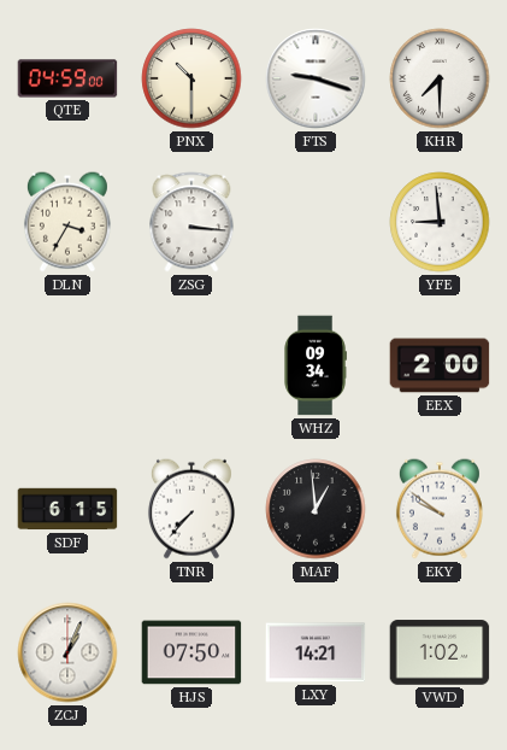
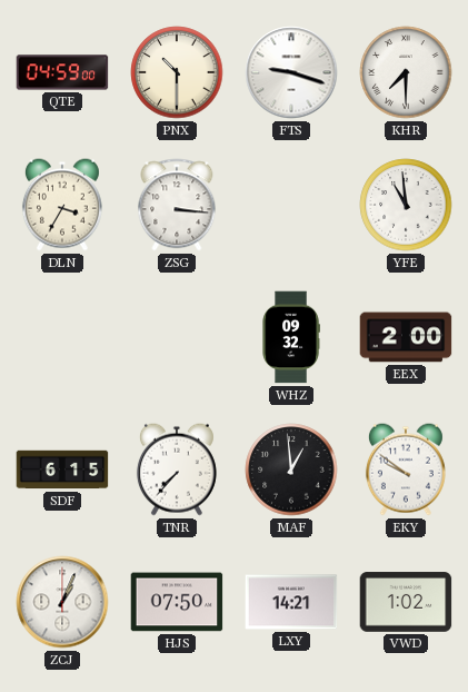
YFE: 8:59 -> 10:59 (406, 205)
WHZ: 09:34 -> 09:32 (291, 337)
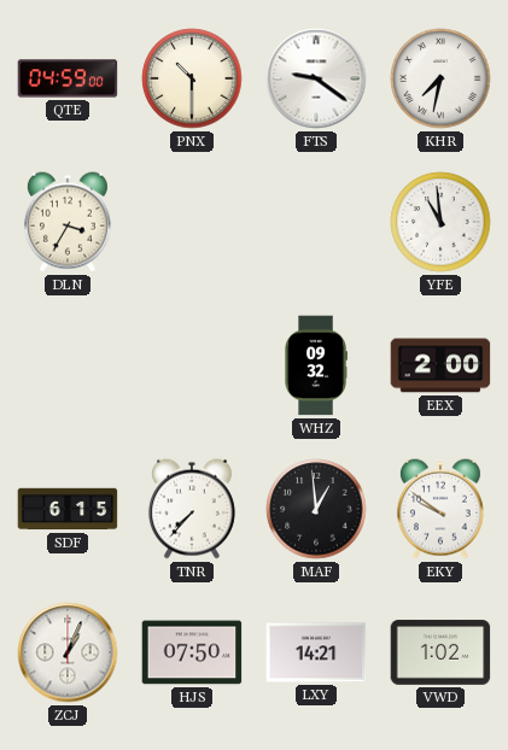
FTS: 9:18 -> 9:21 (316, 78)
KHR: 7:30 -> 7:32 (440, 78)
ZSG: 3:16 -> none (177, 205)
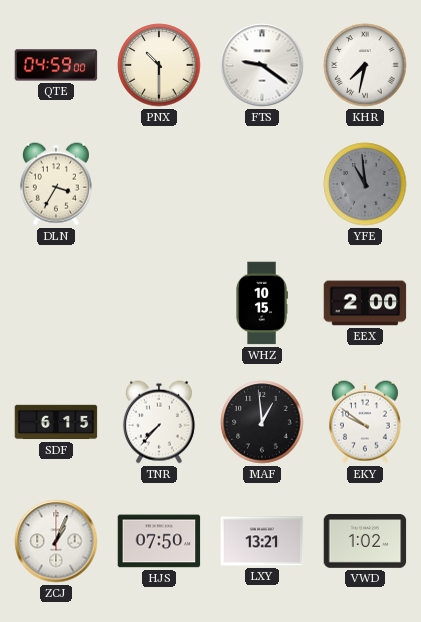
YFE dial: white -> grey (365, 184)
WHZ: 09:32 -> 10:15 (262, 303)
LXY: 14:21 -> 13:21 (262, 541)
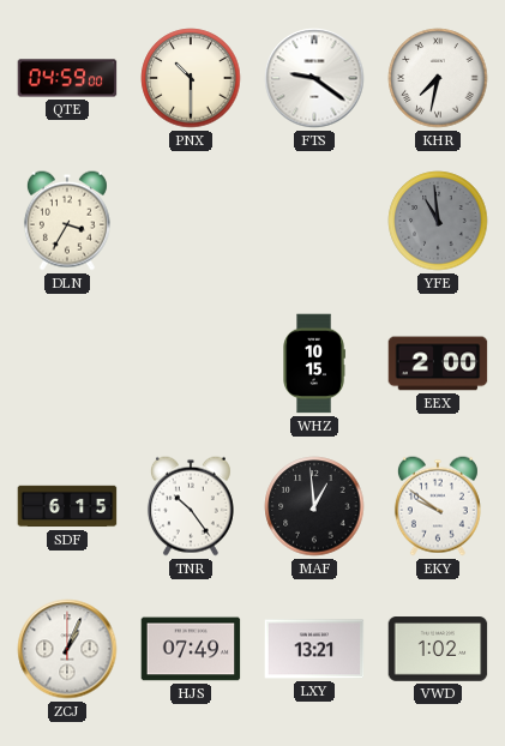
TNR: 7:37 -> 10:24 (191, 506)
HJS: 07:50 -> 07:49 (191, 649)
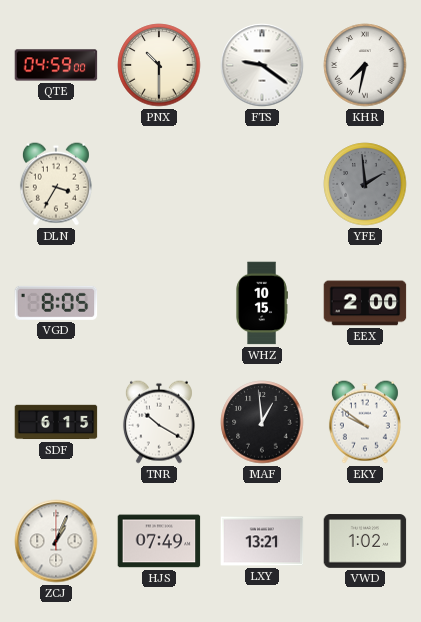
YFE: 10:59 -> 1:59 (365, 184)
VGD: none -> 8:05 (56, 303)
TNR: 10:24 -> 10:20 (159, 422)
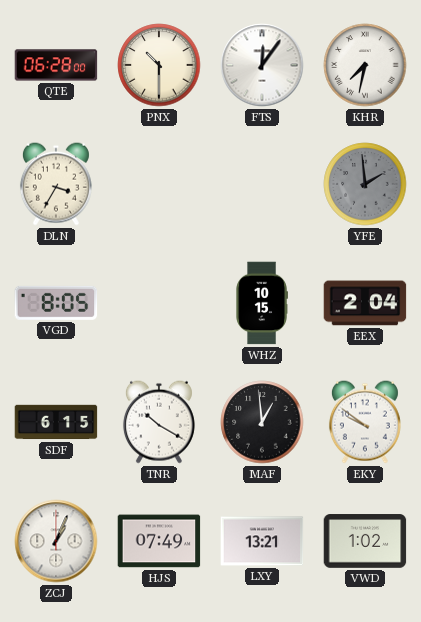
QTE: 04:59 -> 06:28 (56, 65)
FTS: 9:21 -> 12:06 (262, 65)
EEX: 2:00 -> 2:04 (365, 303)
